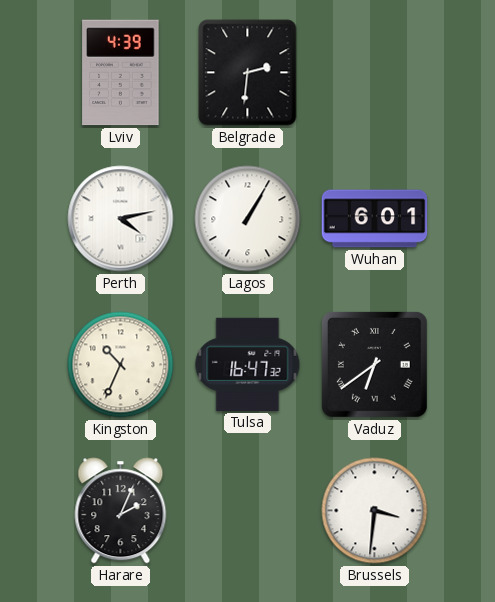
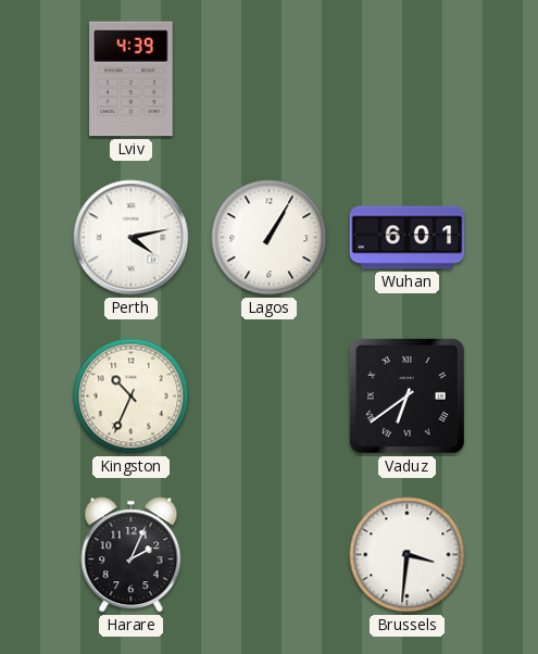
Belgrade: 2:31 -> none (248, 73)
Tulsa: 16:47 -> none (248, 364)
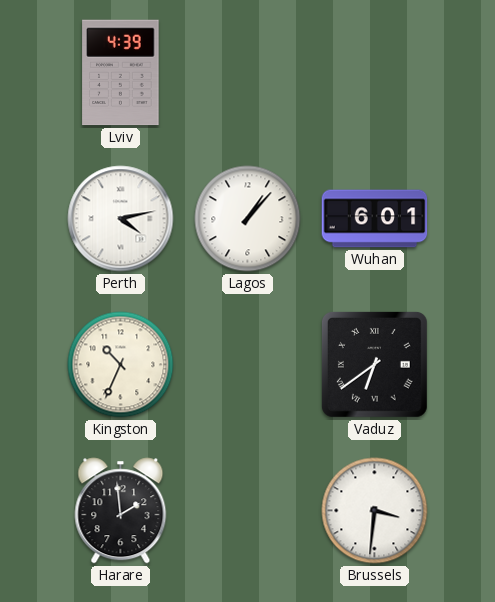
Lagos: 1:05 -> 1:07 (248, 219)
Harare: 2:04 -> 1:59 (121, 511)
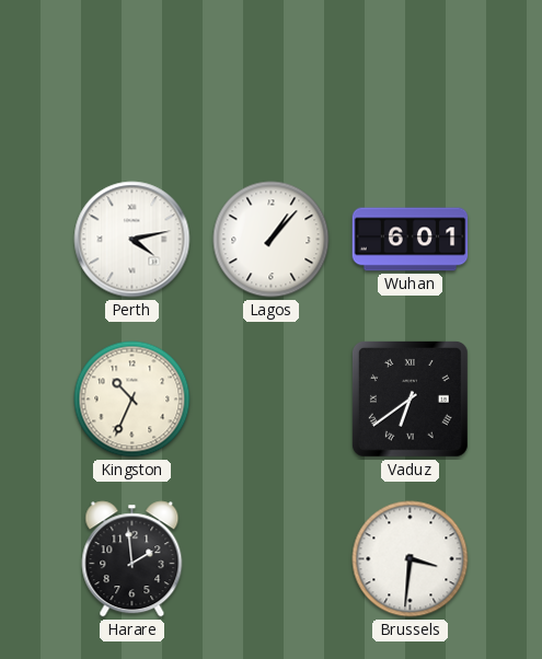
Lviv: 4:39 -> none (121, 73)
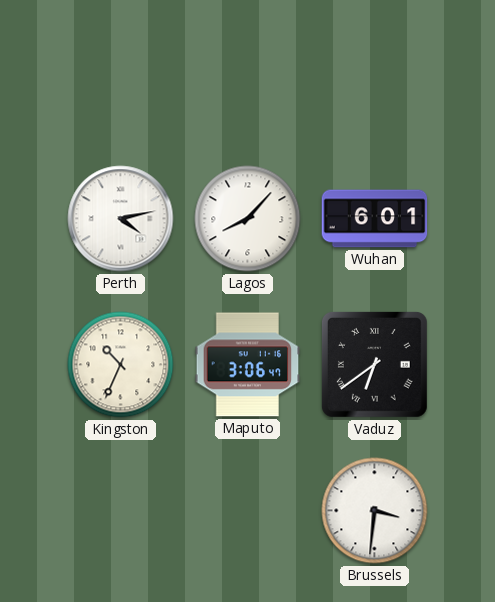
Lagos: 1:07 -> 8:07 (248, 219)
Maputo: none -> 3:06 (248, 365)
Harare: 1:59 -> none (132, 559)
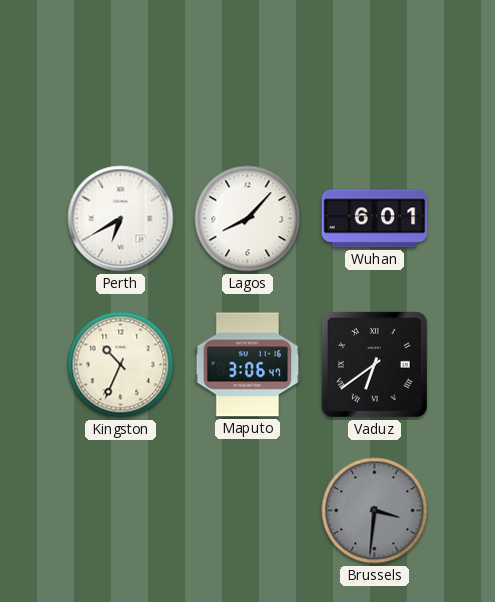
Perth: 4:13 -> 6:40 (121, 219)
Brussels dial: white -> grey (375, 511)
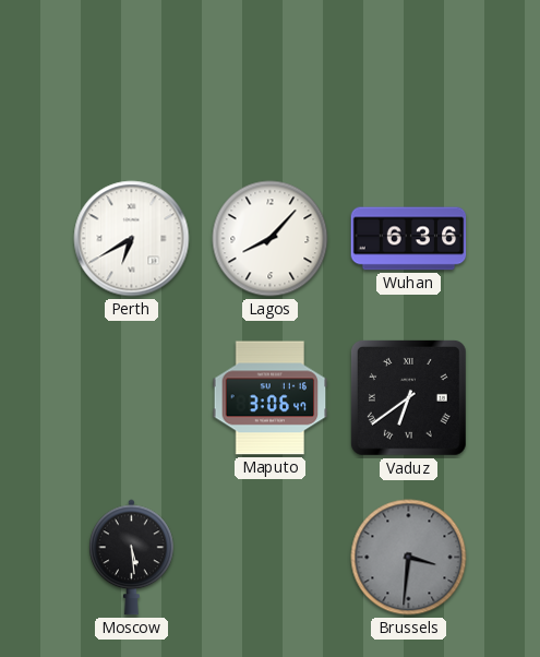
Wuhan: 6:01 -> 6:36 (409, 239)
Kingston: 10:34 -> none (121, 365)
Moscow: none -> 5:29 (132, 558)
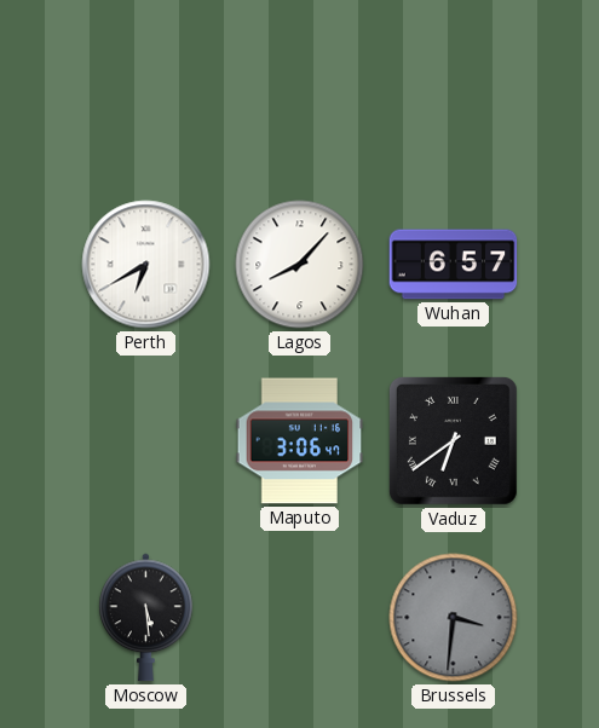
Wuhan: 6:36 -> 6:57 (454, 265)
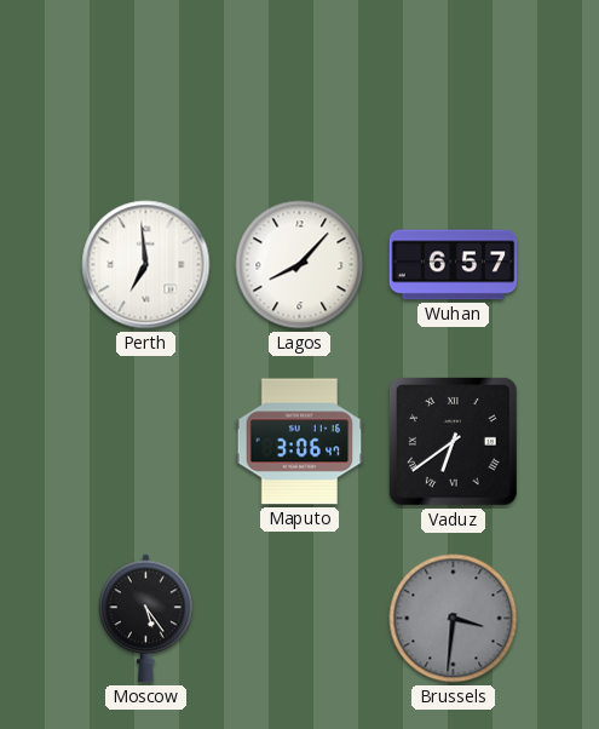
Perth: 6:40 -> 6:59 (146, 265)
Moscow: 5:29 -> 5:24 (146, 619)
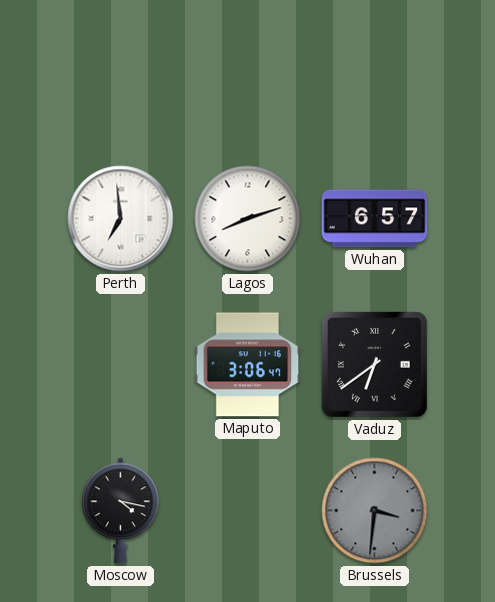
Lagos: 8:07 -> 8:12 (248, 219)
Moscow: 5:24 -> 4:17 (121, 511)
